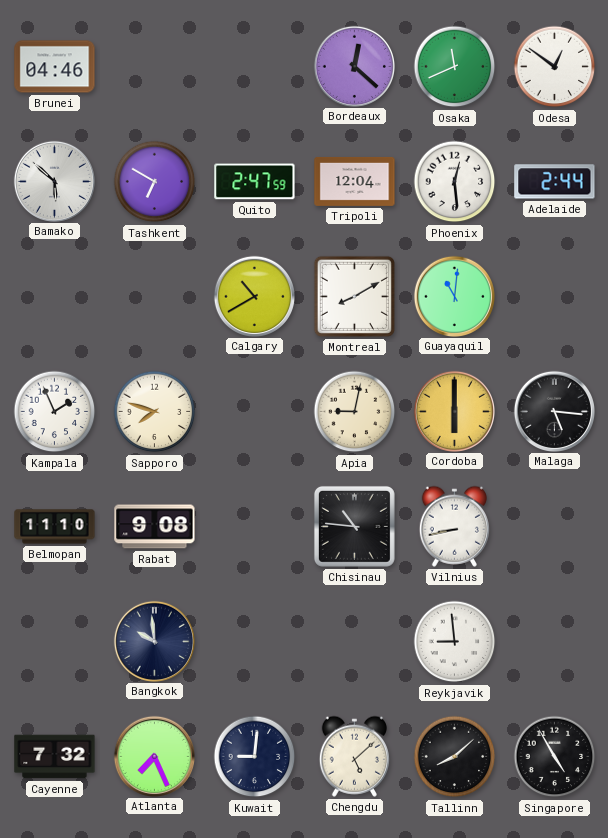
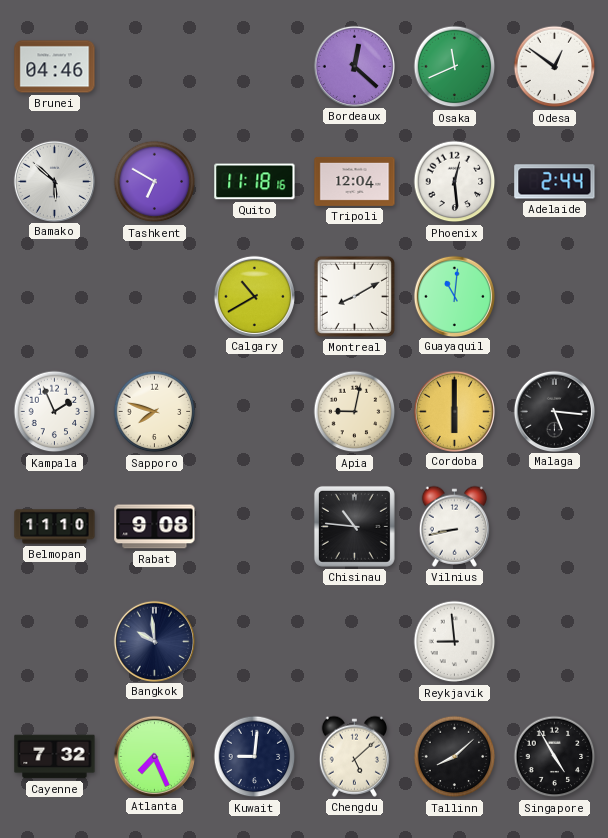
Quito: 2:47 -> 11:18 (255, 182)
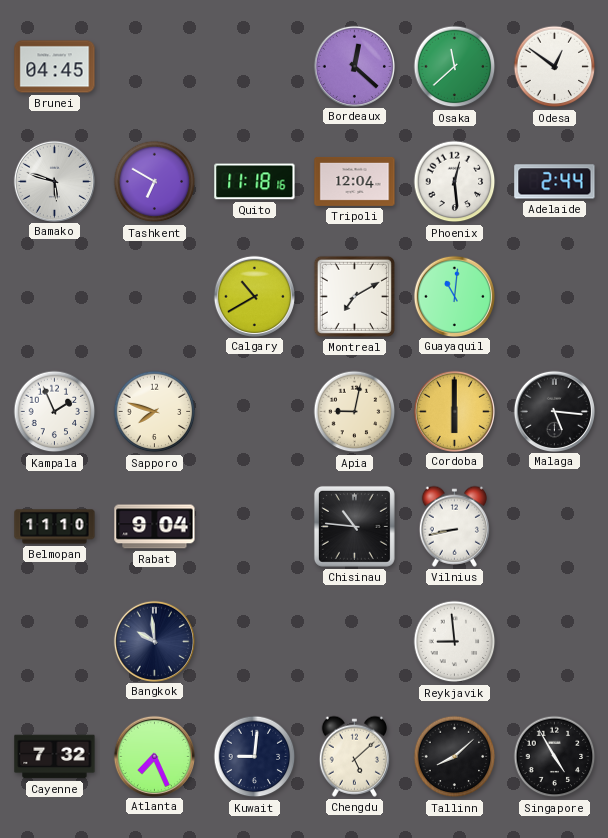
Brunei: 04:46 -> 04:45 (55, 67)
Osaka: 11:41 -> 11:38 (455, 67)
Bamako: 5:52 -> 5:48 (54, 181)
Montreal: 8:10 -> 7:10 (354, 296)
Rabat: 9:08 -> 9:04 (155, 527)
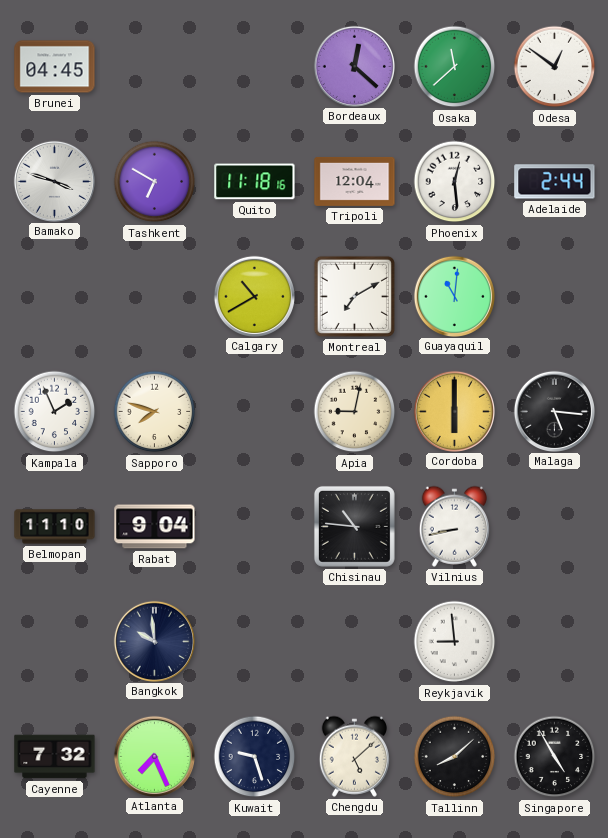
Bamako: 5:48 -> 3:48 (54, 181)
Kuwait: 9:01 -> 9:27 (255, 757)
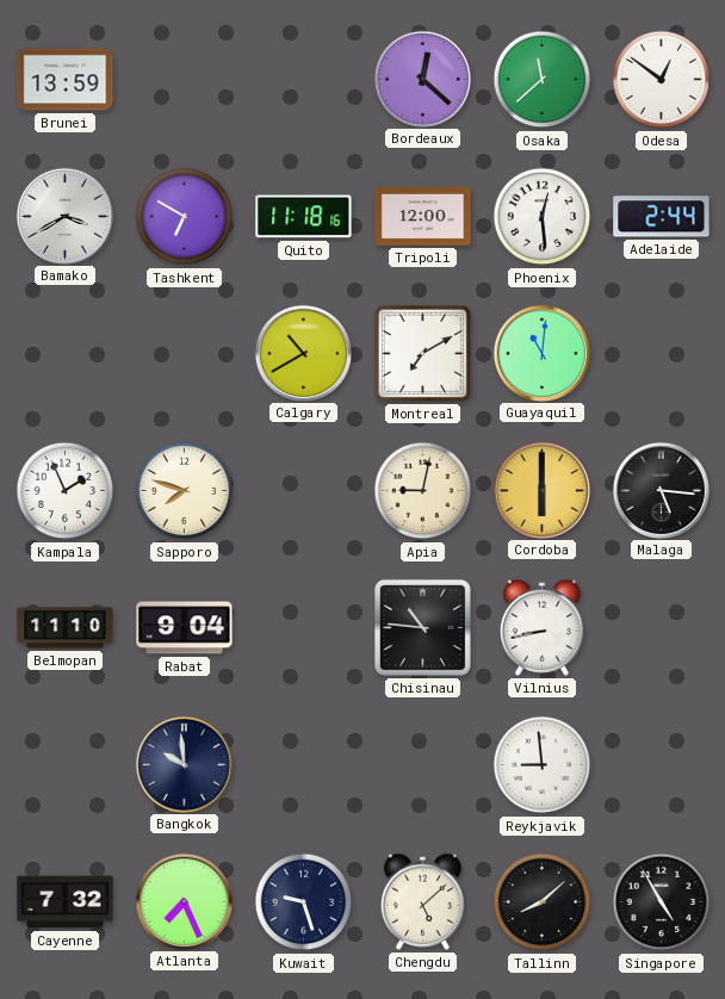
Brunei: 04:45 -> 13:59 (66, 80)
Bamako: 3:48 -> 3:40 (64, 216)
Tripoli: 12:04 -> 12:00 (423, 216)
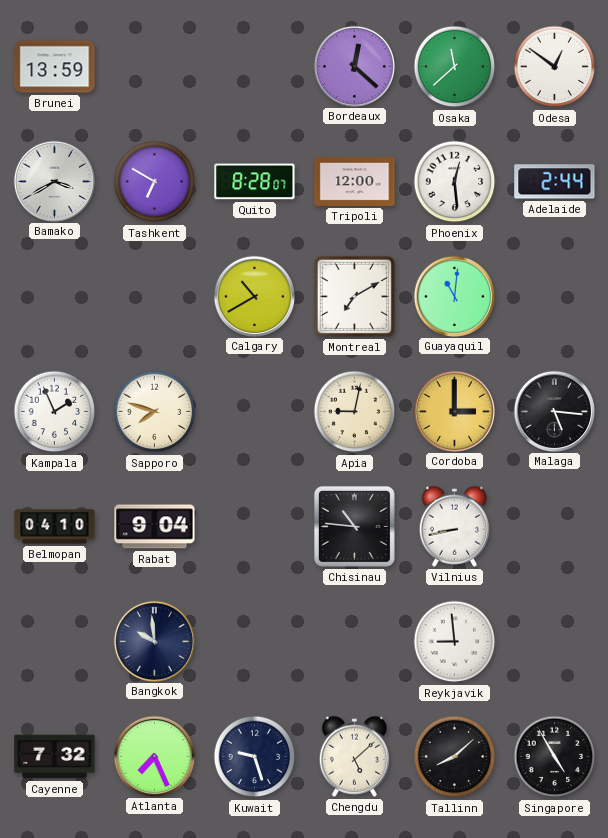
Quito: 11:18 -> 8:28 (255, 182)
Cordoba: 6:00 -> 3:00 (454, 411)
Belmopan: 11:10 -> 04:10 (55, 527)
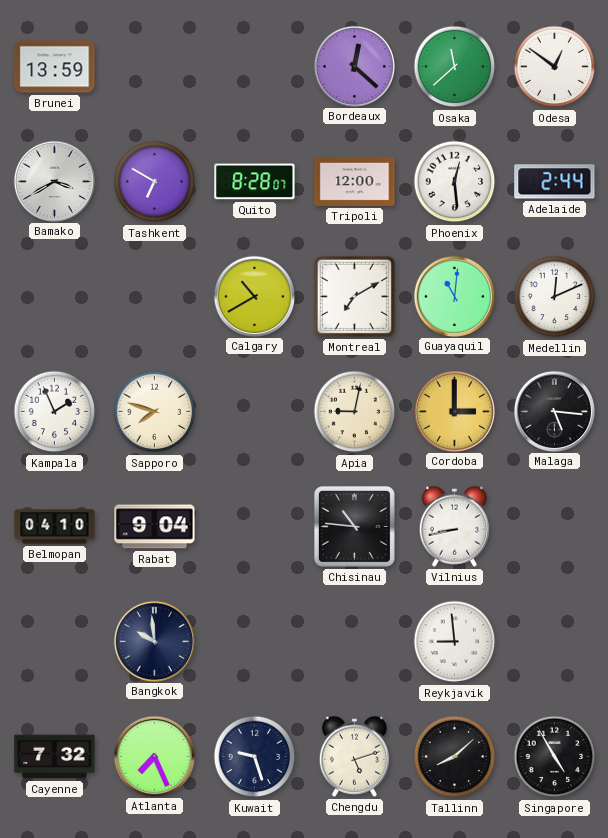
Medellin: none -> 12:11 (555, 297)
Chengdu: 5:08 -> 5:12 (354, 756)
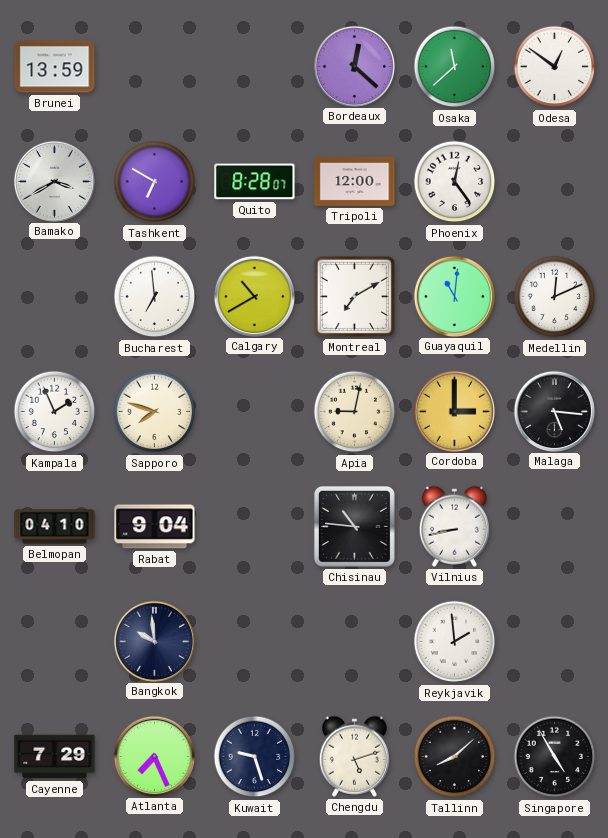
Phoenix: 12:29 -> 12:24 (455, 182)
Adelaide: 2:44 -> none (555, 182)
Bucharest: none -> 6:59 (155, 297)
Reykjavik: 8:59 -> 1:59 (455, 642)
Cayenne: 7:32 -> 7:29 (55, 757)
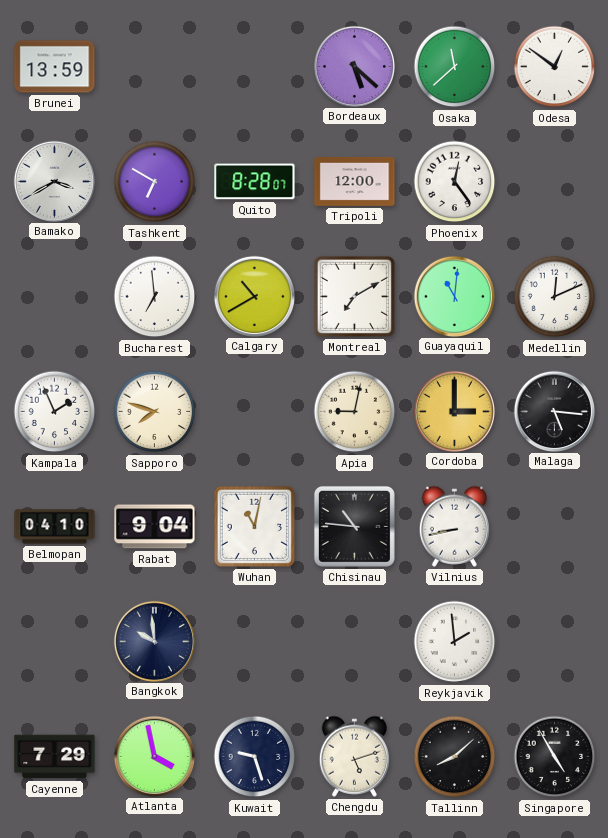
Bordeaux: 12:22 -> 5:22 (354, 66)
Wuhan: none -> 11:02 (254, 526)
Atlanta: 7:26 -> 3:58 (154, 756)
